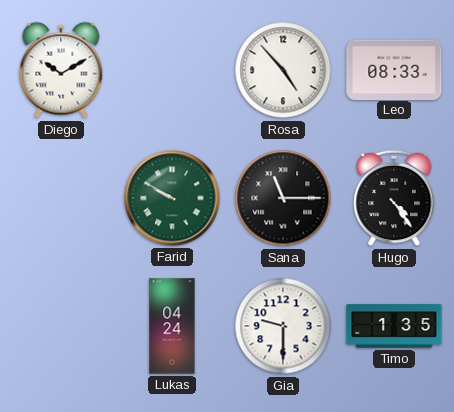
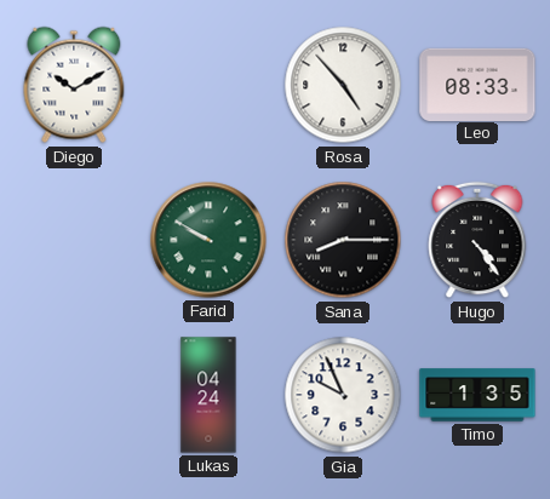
Sana: 11:15 -> 8:15 (343, 240)
Gia: 9:30 -> 9:56 (343, 395)
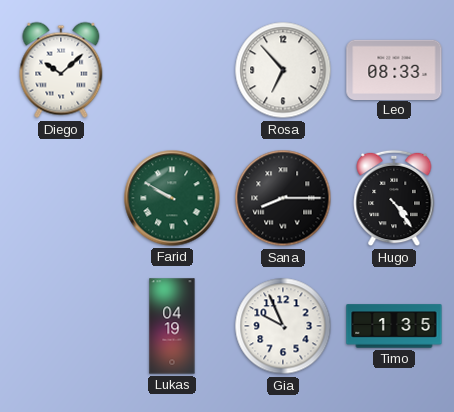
Diego: 10:10 -> 10:08 (61, 70)
Rosa: 4:53 -> 6:53 (283, 70)
Lukas: 04:24 -> 04:19 (172, 326)
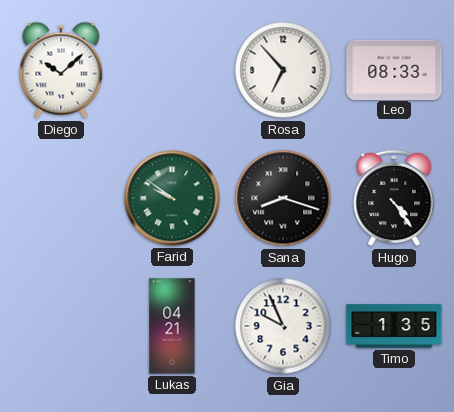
Farid: 9:50 -> 9:51 (172, 198)
Sana: 8:15 -> 8:18 (283, 198)
Lukas: 04:19 -> 04:21 (172, 326)
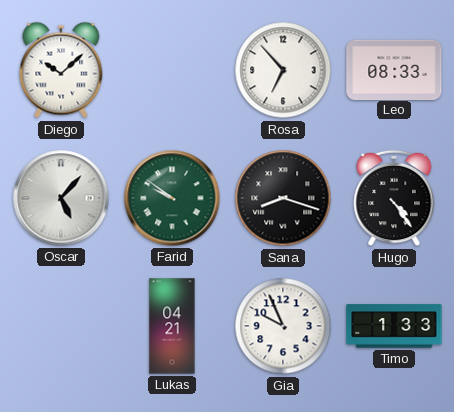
Oscar: none -> 5:07 (61, 198)
Timo: 1:35 -> 1:33 (394, 326)
